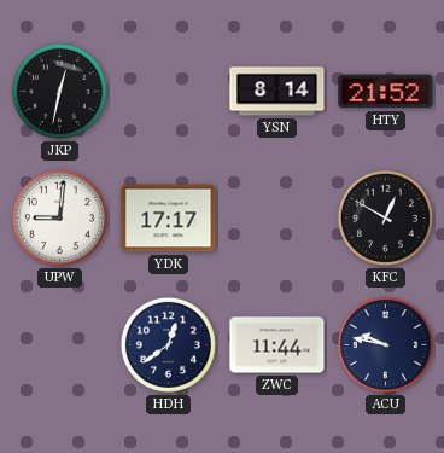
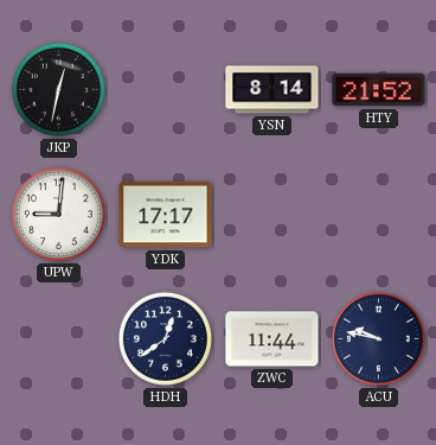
KFC: 12:50 -> none (385, 217)
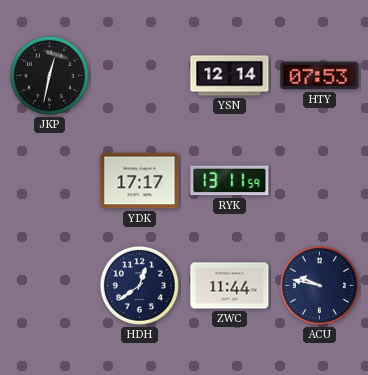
YSN: 8:14 -> 12:14 (230, 76)
HTY: 21:52 -> 07:53 (320, 76)
UPW: 9:01 -> none (58, 214)
RYK: none -> 13:11 (230, 181)
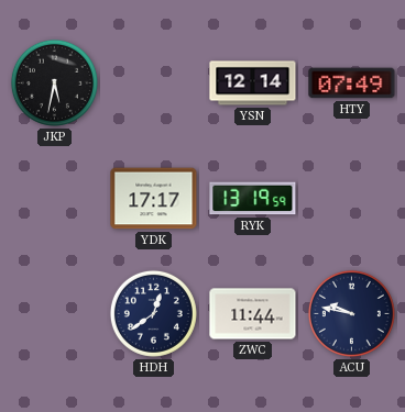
JKP: 12:32 -> 5:32 (54, 82)
HTY: 07:53 -> 07:49 (352, 83)
RYK: 13:11 -> 13:19 (253, 199)
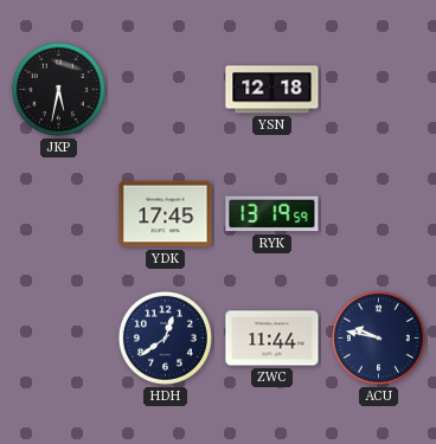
YSN: 12:14 -> 12:18 (272, 90)
HTY: 07:49 -> none (352, 83)
YDK: 17:17 -> 17:45 (166, 214)
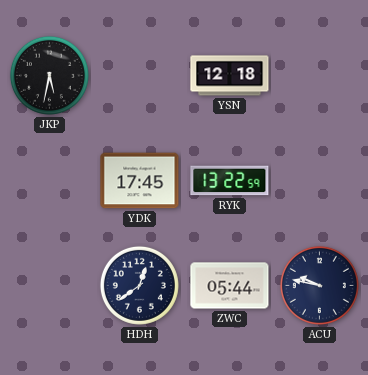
RYK: 13:19 -> 13:22 (230, 181)
ZWC: 11:44 -> 05:44 (230, 286)
